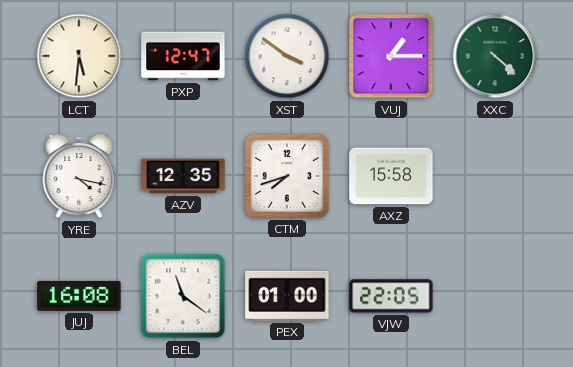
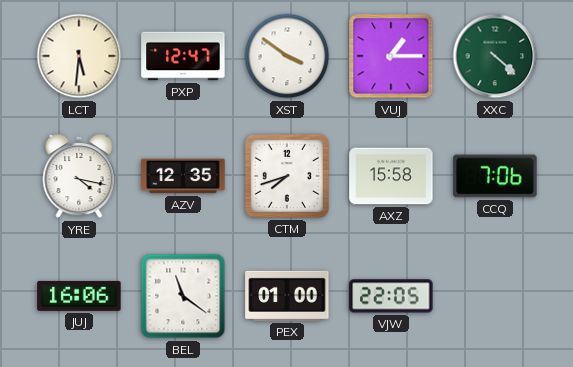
CCQ: none -> 7:06 (495, 176)
JUJ: 16:08 -> 16:06 (79, 296)
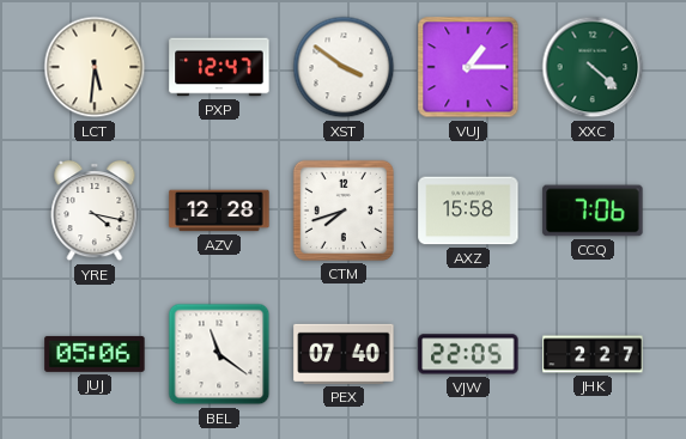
AZV: 12:35 -> 12:28 (219, 211)
JUJ: 16:06 -> 05:06 (95, 354)
PEX: 01:00 -> 07:40 (344, 354)
JHK: none -> 2:27 (593, 354)
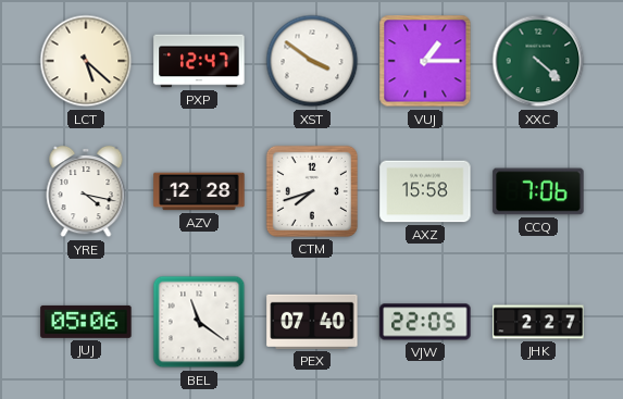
LCT: 5:31 -> 5:22 (86, 61)
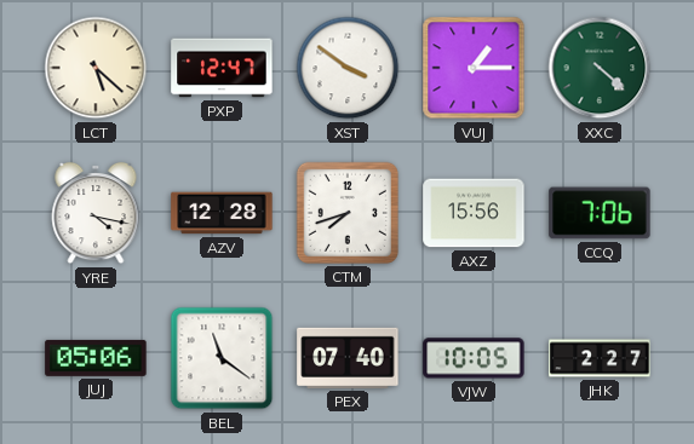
AXZ: 15:58 -> 15:56 (474, 213)
VJW: 22:05 -> 10:05 (474, 358)
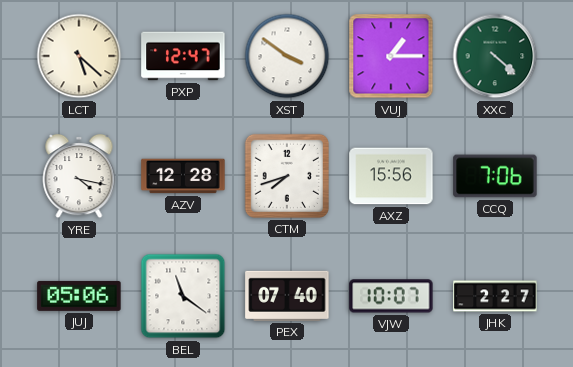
VJW: 10:05 -> 10:07 (391, 296)
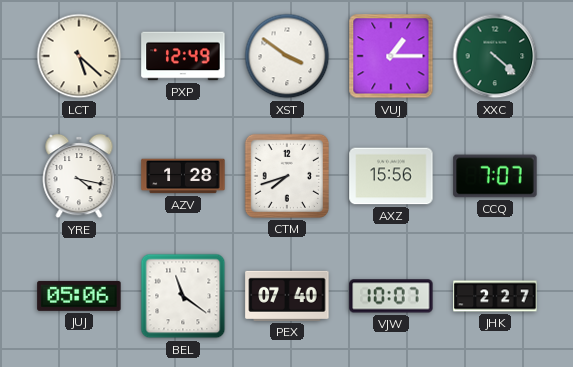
PXP: 12:47 -> 12:49 (183, 56)
AZV: 12:28 -> 1:28 (183, 176)
CCQ: 7:06 -> 7:07 (495, 176)
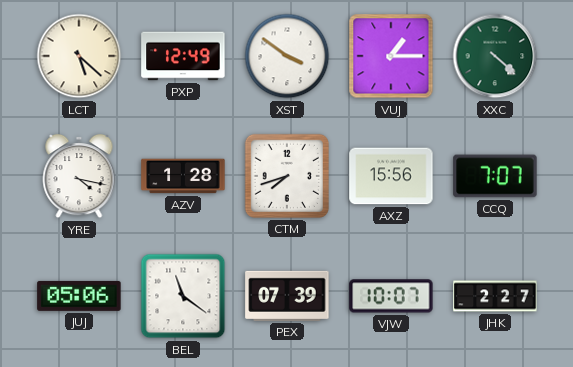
PEX: 07:40 -> 07:39 (287, 296)
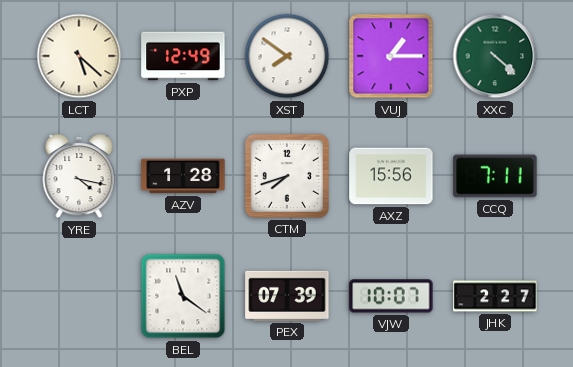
XST: 3:51 -> 7:51 (287, 56)
CCQ: 7:07 -> 7:11 (495, 176)
JUJ: 05:06 -> none (79, 296)
